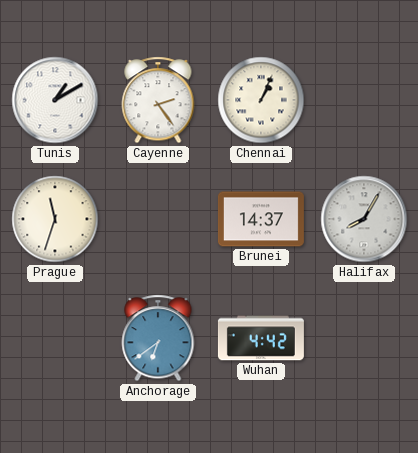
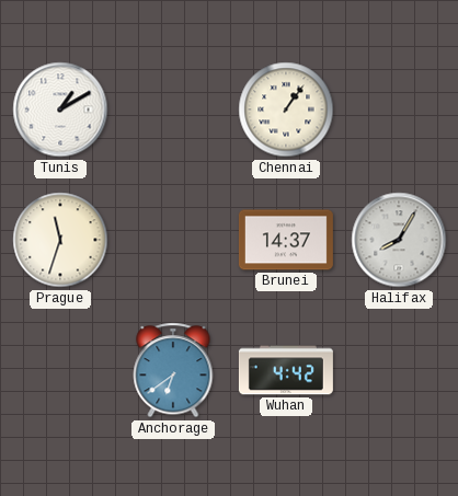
Cayenne: 2:24 -> none (158, 100)
Chennai: 1:04 -> 1:06 (286, 109)
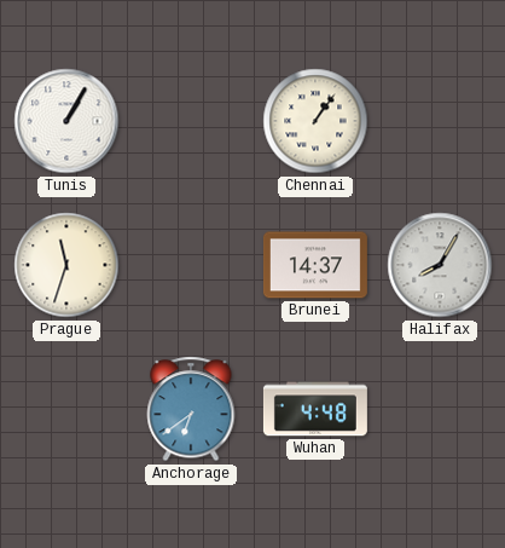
Tunis: 1:10 -> 1:05 (66, 121)
Wuhan: 4:42 -> 4:48 (315, 409)
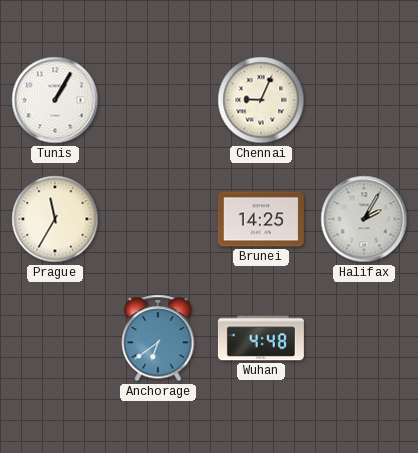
Chennai: 1:06 -> 9:04 (261, 100)
Prague: 11:33 -> 11:35 (55, 219)
Brunei: 14:37 -> 14:25 (261, 219)
Halifax: 8:05 -> 2:05 (364, 219)
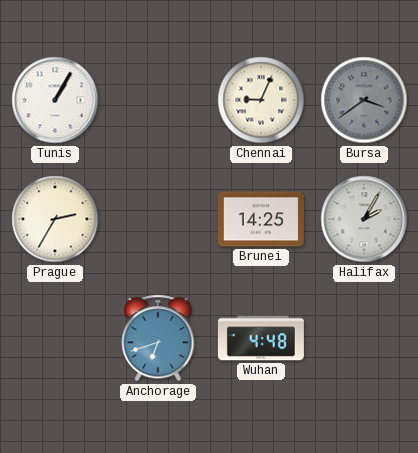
Bursa: none -> 3:39 (364, 100)
Prague: 11:35 -> 2:35 (55, 219)
Anchorage: 6:39 -> 6:42 (158, 338)
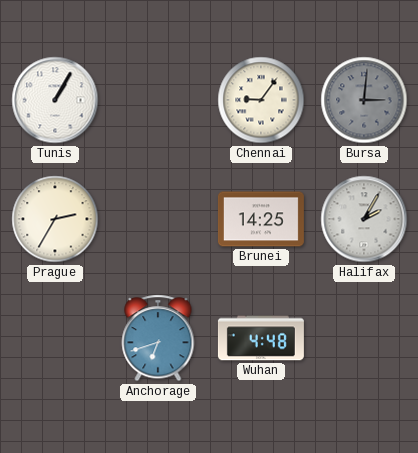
Chennai: 9:04 -> 9:06 (261, 100)
Bursa: 3:39 -> 3:01 (364, 100)
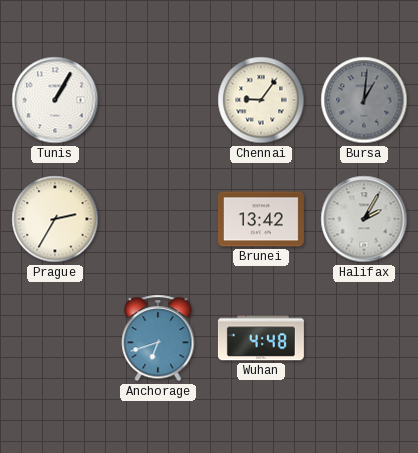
Bursa: 3:01 -> 1:01 (364, 100)
Brunei: 14:25 -> 13:42 (261, 219)
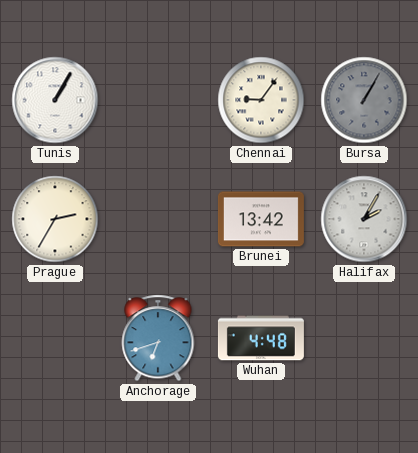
Bursa: 1:01 -> 1:05 (364, 100)
